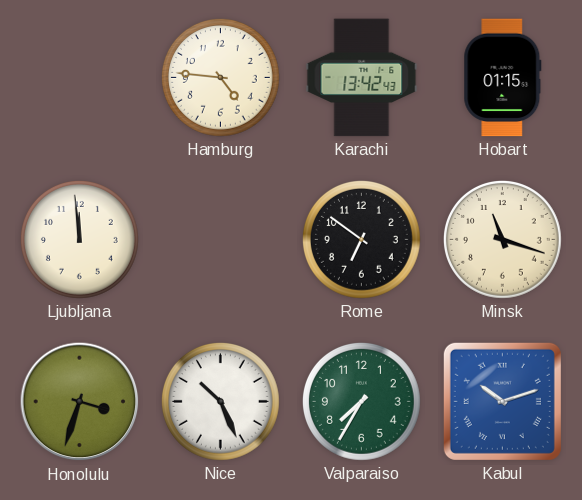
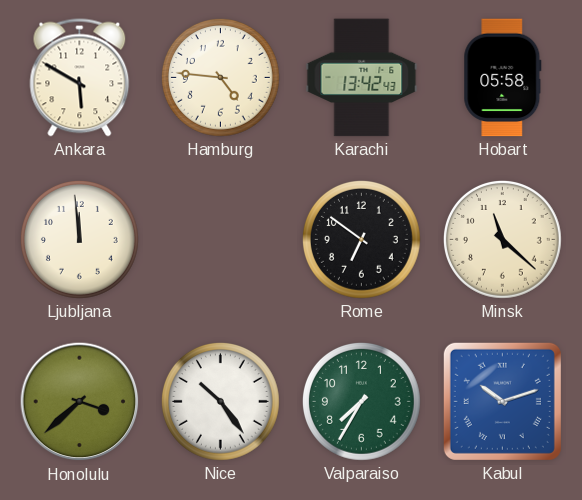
Ankara: none -> 5:50 (80, 78)
Hobart: 01:15 -> 05:58 (503, 78)
Minsk: 11:18 -> 11:22 (503, 240)
Honolulu: 3:33 -> 3:38 (80, 402)
Nice: 10:26 -> 10:24 (221, 402)
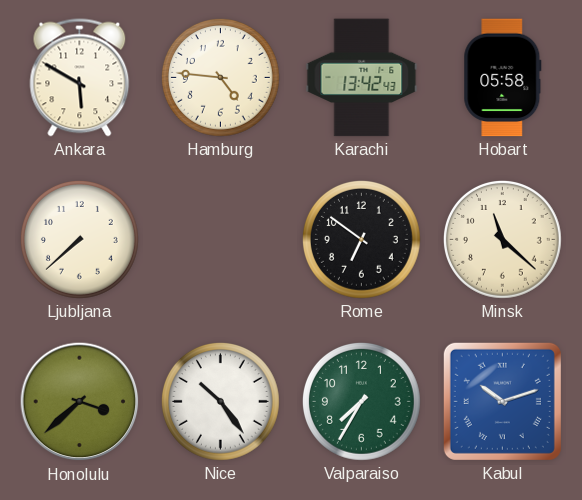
Ljubljana: 11:59 -> 7:38 (80, 240)
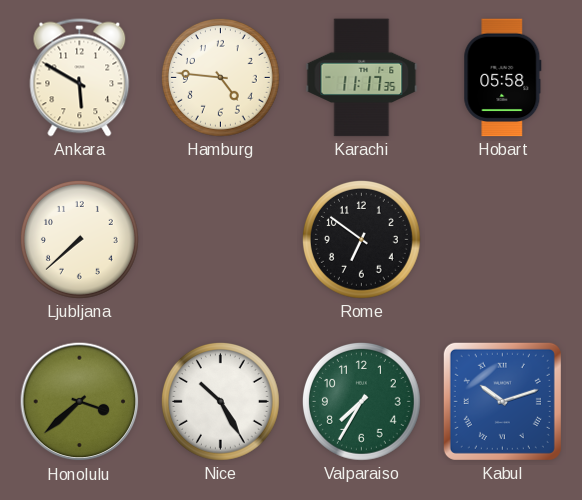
Karachi: 13:42 -> 11:17 (362, 78)
Minsk: 11:22 -> none (503, 240)
Nice: 10:24 -> 10:25 (221, 402)
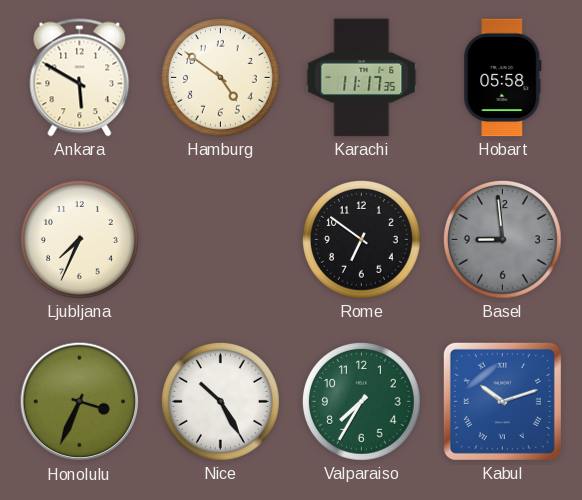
Hamburg: 4:46 -> 4:51 (221, 78)
Ljubljana: 7:38 -> 7:34 (80, 240)
Basel: none -> 8:59 (503, 240)
Honolulu: 3:38 -> 3:34 (80, 402)
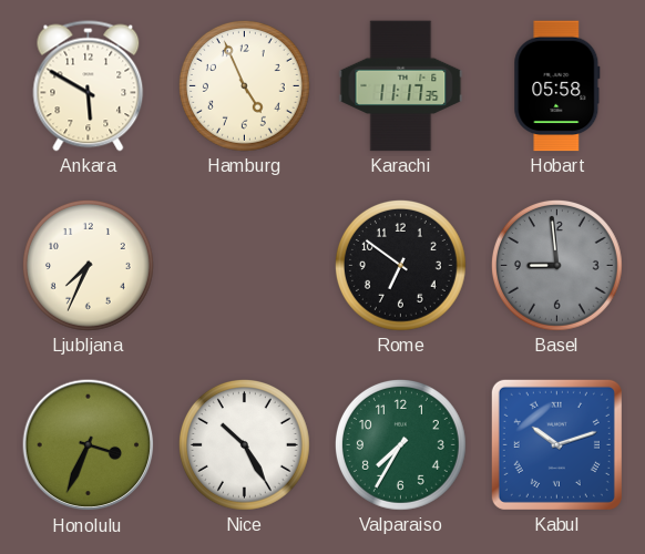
Hamburg: 4:51 -> 4:56 (245, 86)
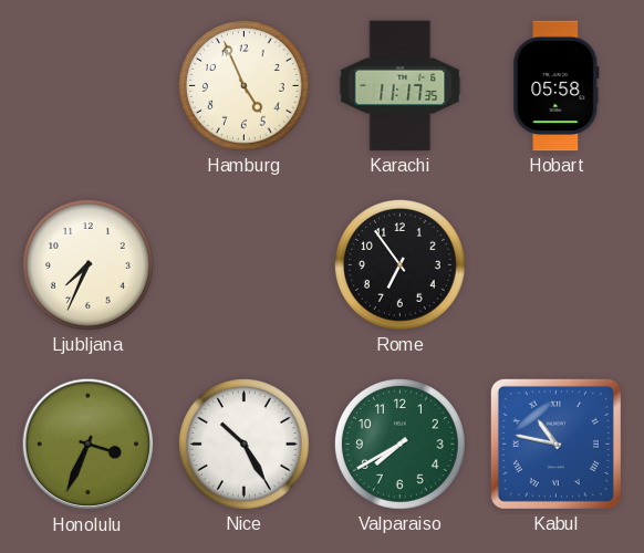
Ankara: 5:50 -> none (89, 86)
Rome: 6:51 -> 6:54 (401, 265)
Basel: 8:59 -> none (557, 266)
Valparaiso: 7:35 -> 7:40 (401, 445)
Kabul: 10:12 -> 10:47 (555, 444)
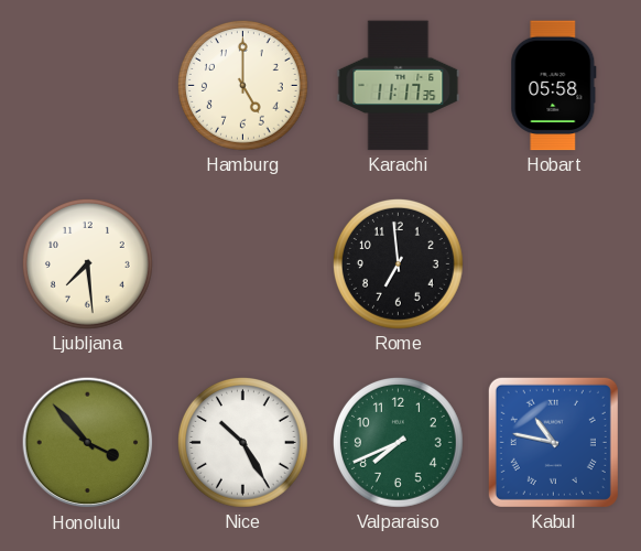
Hamburg: 4:56 -> 5:00 (243, 86)
Ljubljana: 7:34 -> 7:29 (88, 264)
Rome: 6:54 -> 6:59 (399, 264)
Honolulu: 3:34 -> 3:53 (88, 443)
Valparaiso: 7:40 -> 7:41 (399, 443)
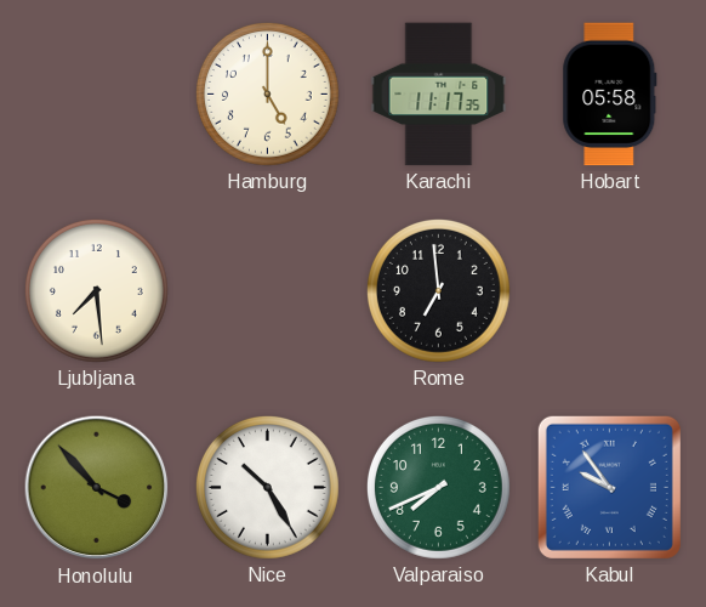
Kabul: 10:47 -> 9:54 (609, 487)
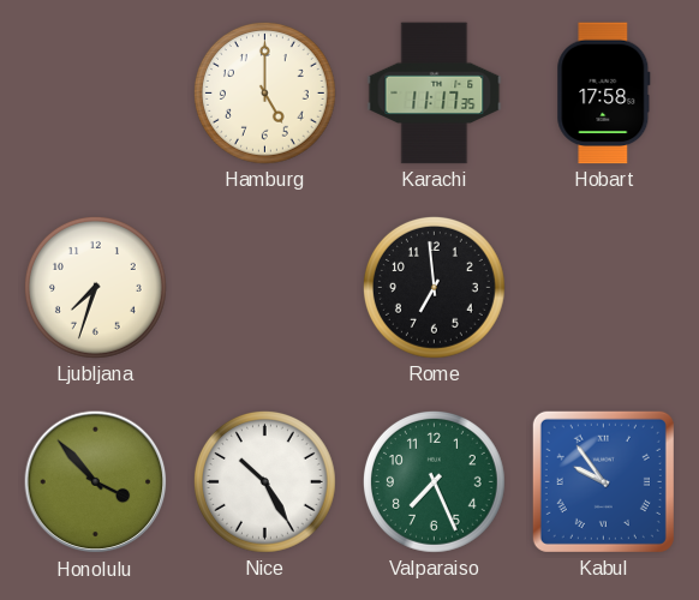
Hobart: 05:58 -> 17:58 (604, 94)
Ljubljana: 7:29 -> 7:33 (96, 288)
Valparaiso: 7:41 -> 7:26 (435, 482)
